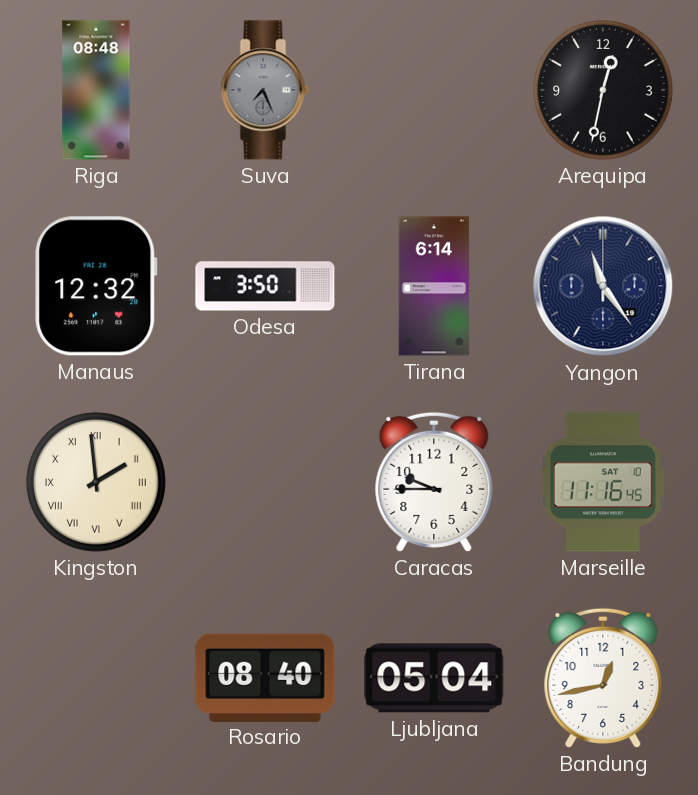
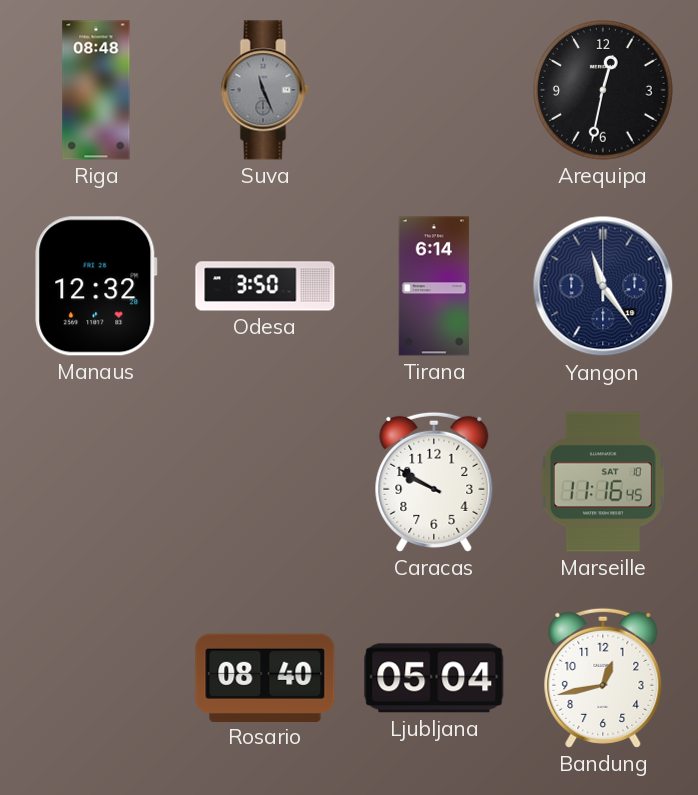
Suva: 7:26 -> 11:26 (265, 90)
Kingston: 1:59 -> none (97, 483)
Caracas: 9:45 -> 9:50 (434, 482)
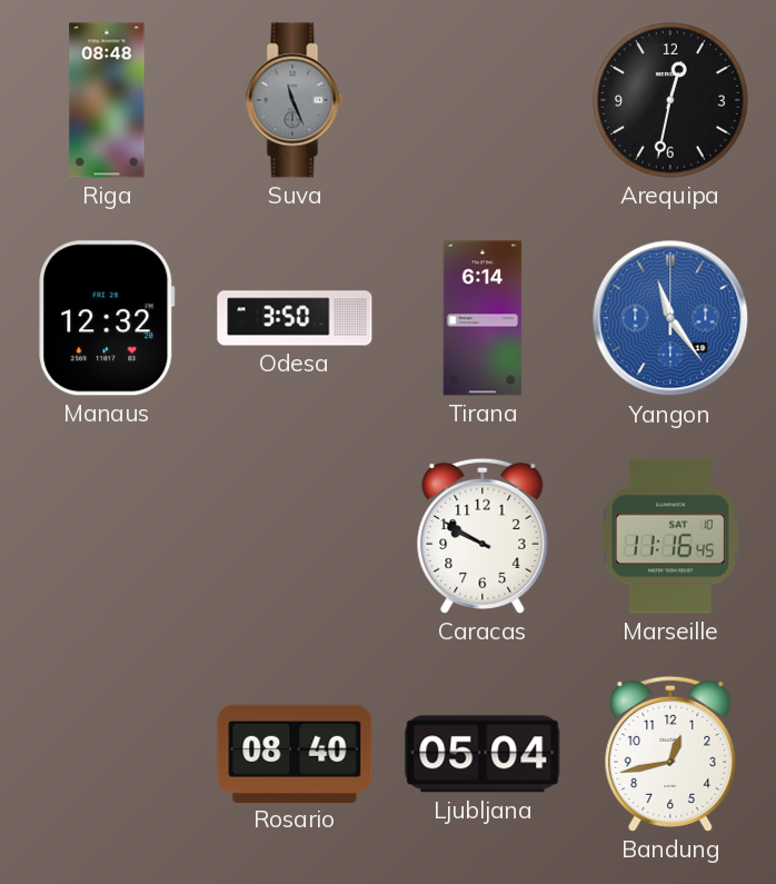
Yangon dial: navy -> blue (670, 318)
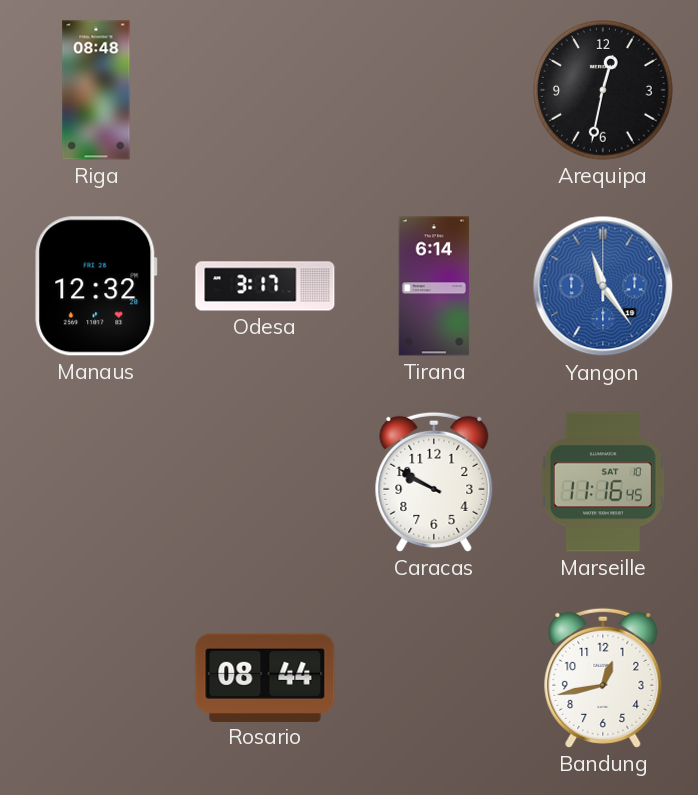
Suva: 11:26 -> none (295, 100)
Odesa: 3:50 -> 3:17 (265, 286)
Rosario: 08:40 -> 08:44 (265, 677)
Ljubljana: 05:04 -> none (482, 754)
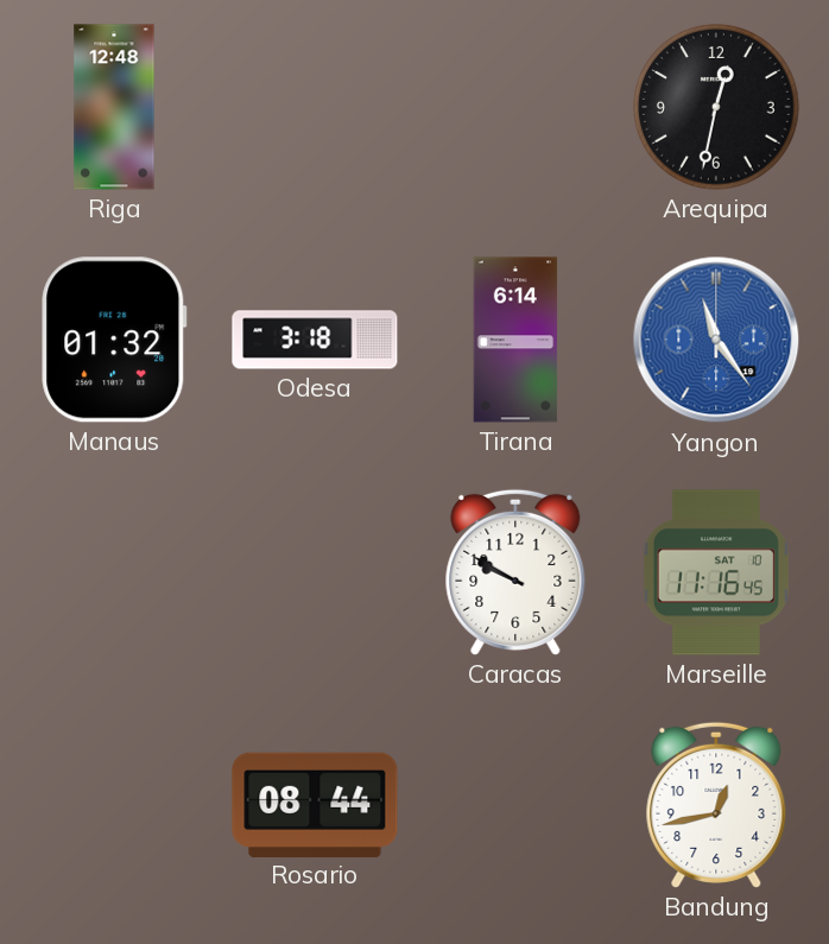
Riga: 08:48 -> 12:48 (114, 107)
Manaus: 12:32 -> 01:32 (114, 340)
Odesa: 3:17 -> 3:18 (315, 340)
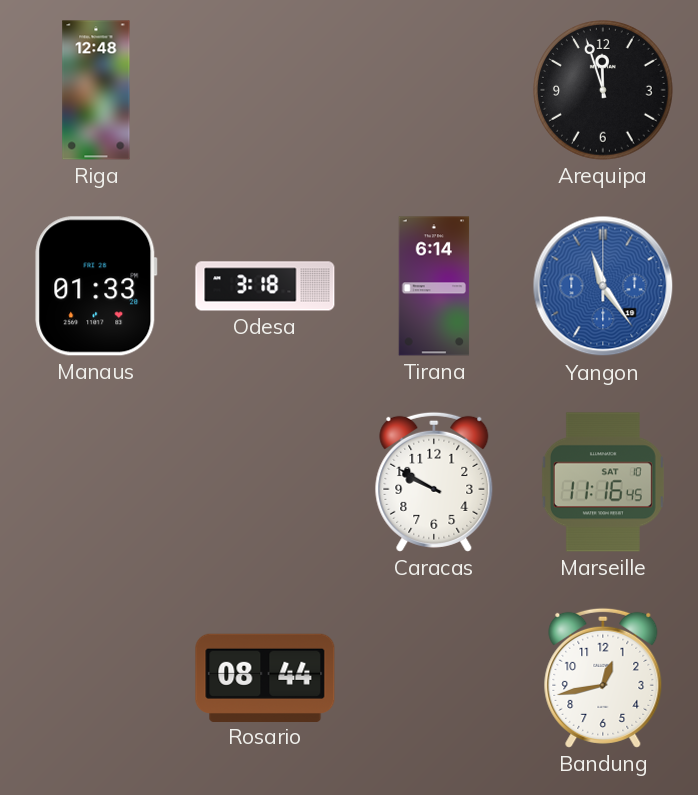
Arequipa: 12:32 -> 11:57 (604, 91)
Manaus: 01:32 -> 01:33 (96, 286)
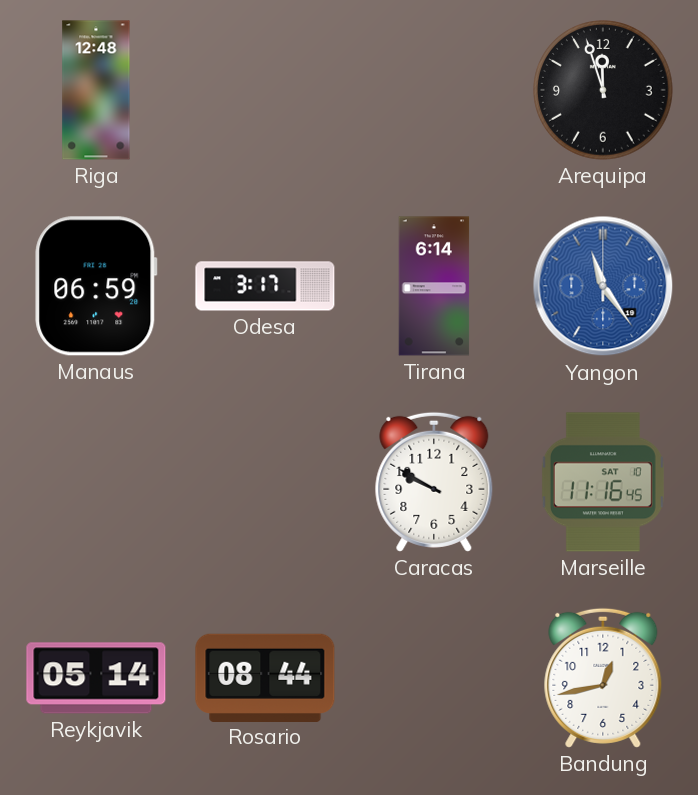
Manaus: 01:33 -> 06:59 (96, 286)
Odesa: 3:18 -> 3:17 (265, 286)
Reykjavik: none -> 05:14 (96, 678)
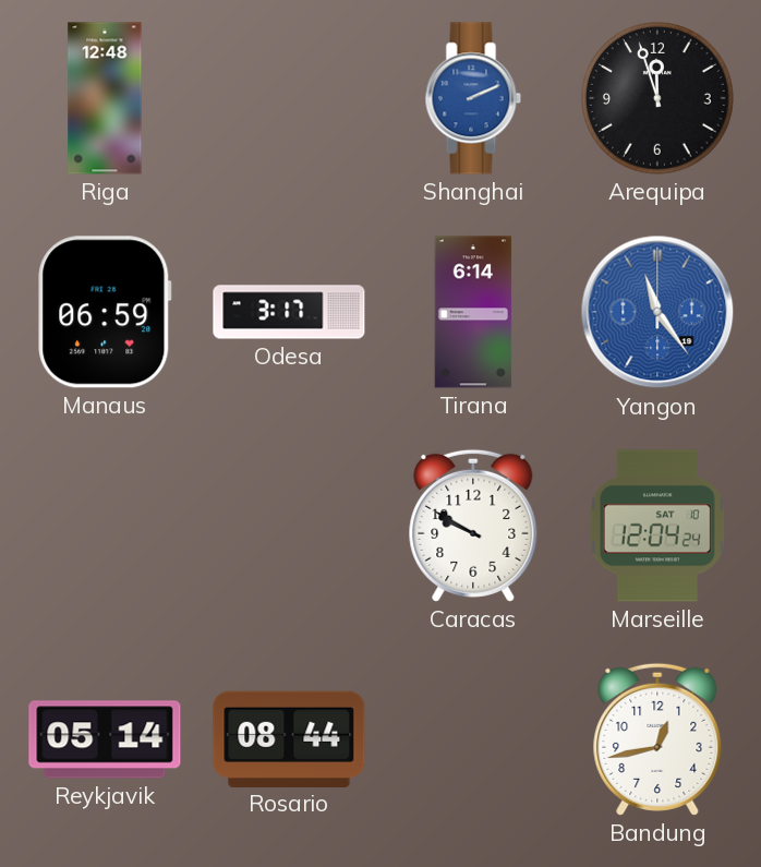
Shanghai: none -> 2:11 (473, 98)
Marseille: 11:16 -> 12:04 (657, 526)
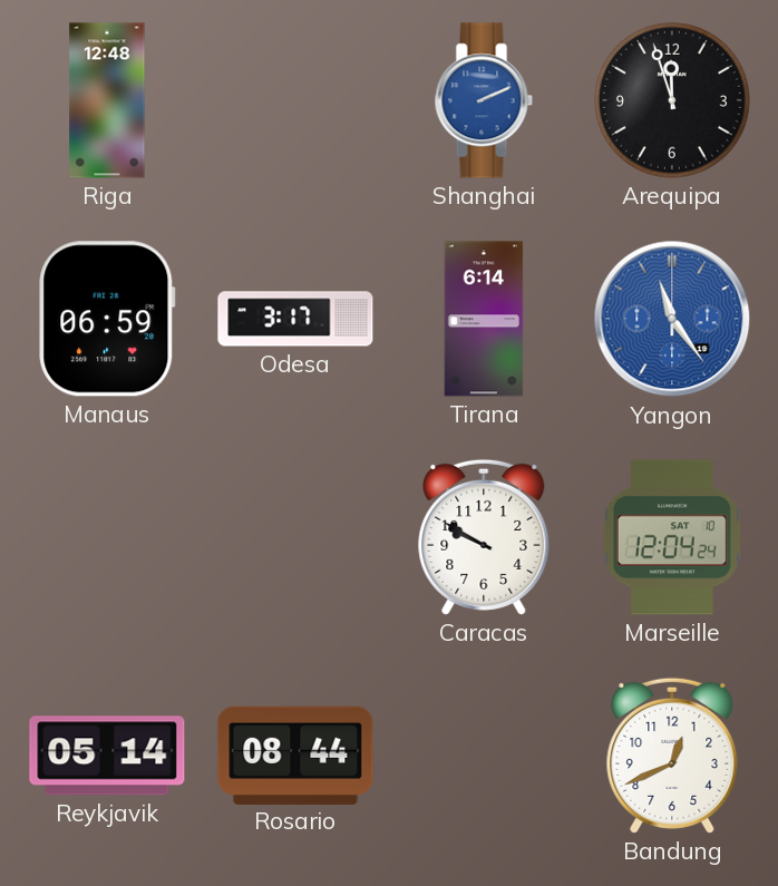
Bandung: 12:43 -> 12:41 (672, 756)
